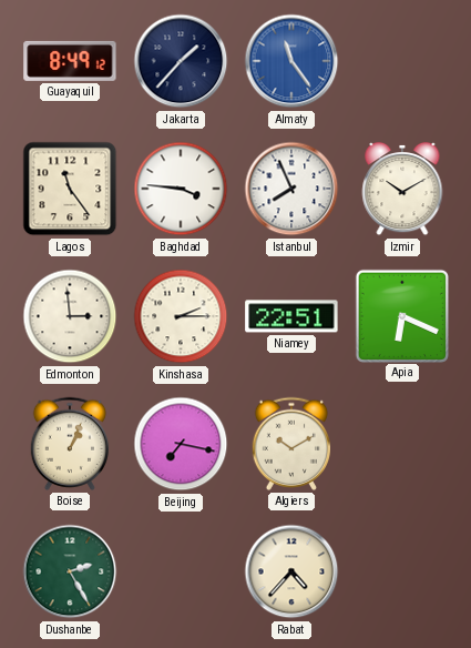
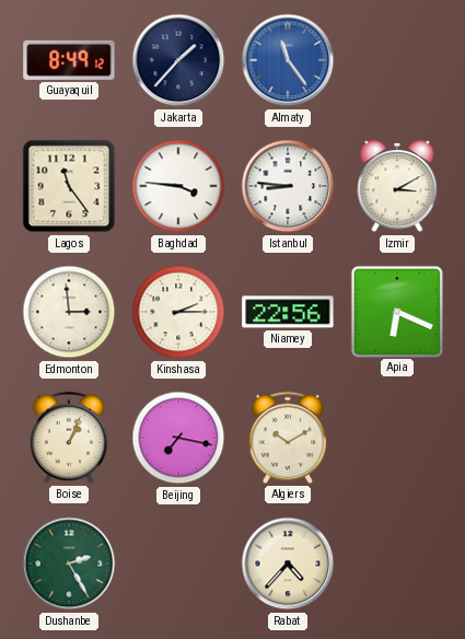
Istanbul: 7:56 -> 8:46 (288, 186)
Izmir: 10:10 -> 3:10 (397, 186)
Niamey: 22:51 -> 22:56 (288, 312)
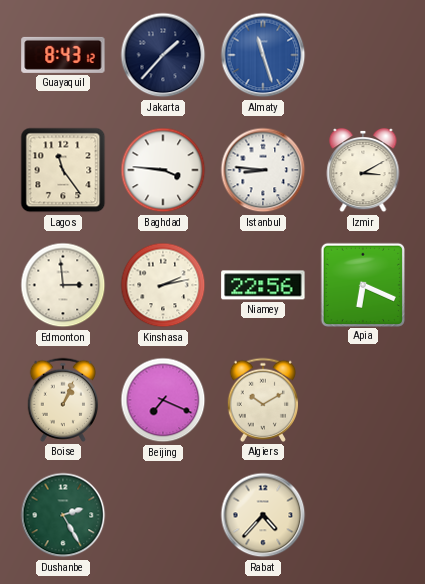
Guayaquil: 8:49 -> 8:43 (63, 55)
Almaty: 11:24 -> 11:27 (263, 55)
Kinshasa: 2:15 -> 2:13 (163, 285)
Beijing: 7:17 -> 7:19 (163, 400)
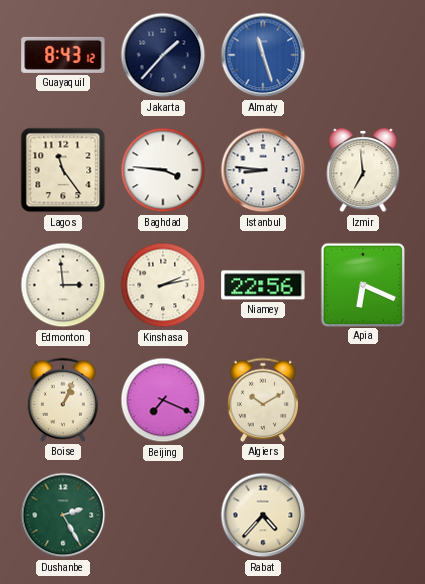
Izmir: 3:10 -> 6:59 (363, 170)
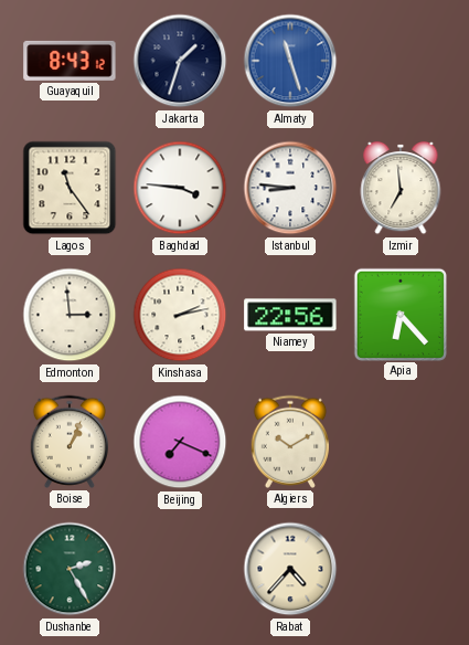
Jakarta: 1:37 -> 1:33 (180, 61)
Apia: 6:19 -> 6:23 (399, 314)
